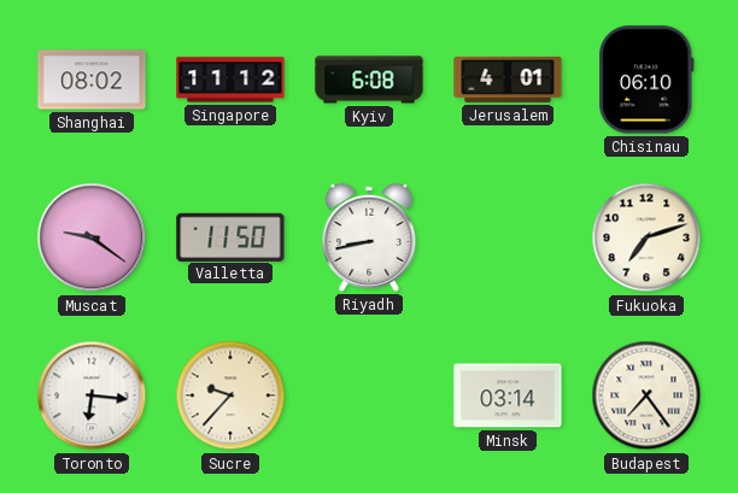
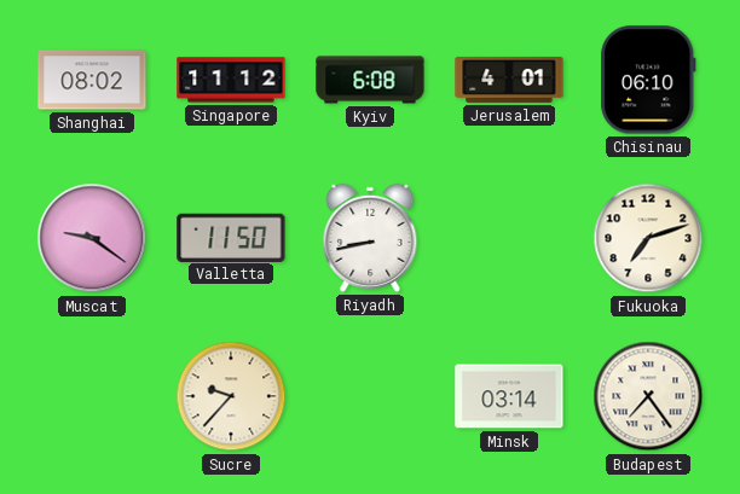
Toronto: 6:16 -> none (92, 395)
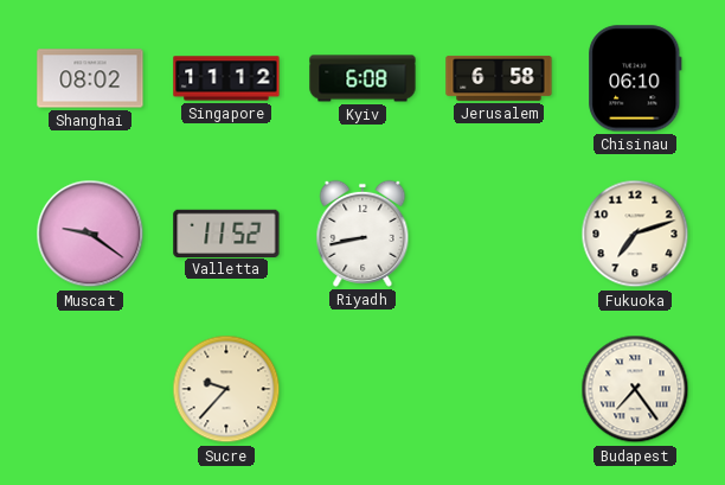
Jerusalem: 4:01 -> 6:58 (499, 78)
Valletta: 11:50 -> 11:52 (226, 232)
Minsk: 03:14 -> none (509, 396)
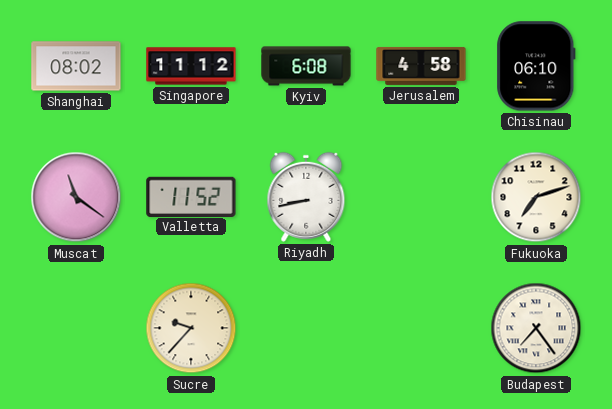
Jerusalem: 6:58 -> 4:58 (421, 66)
Muscat: 9:21 -> 11:21 (76, 197)
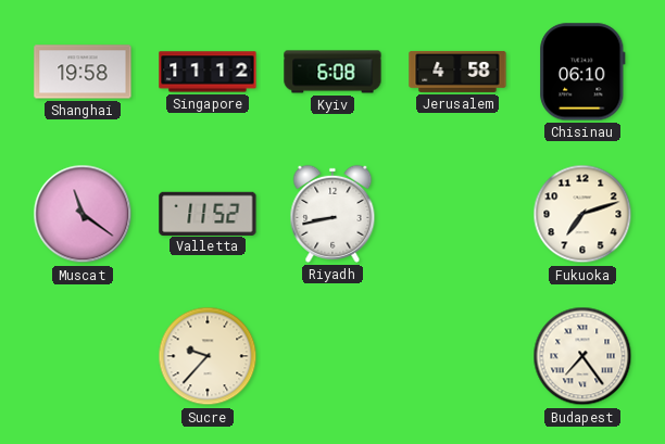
Shanghai: 08:02 -> 19:58 (83, 72)
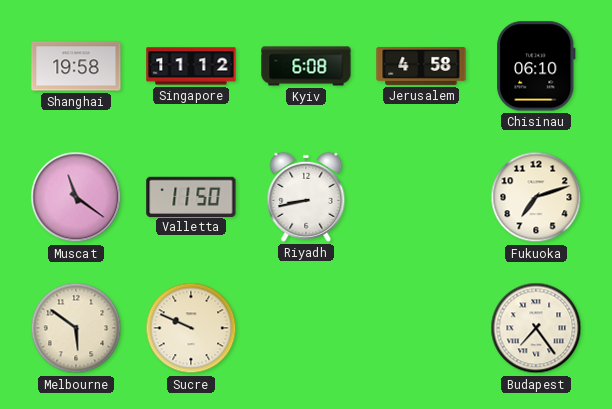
Valletta: 11:52 -> 11:50 (191, 196)
Melbourne: none -> 5:51 (76, 328)
Sucre: 9:37 -> 9:49 (191, 328)
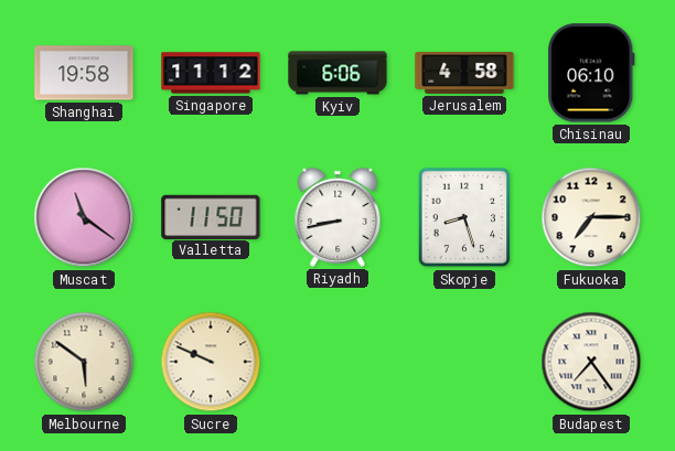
Kyiv: 6:08 -> 6:06 (337, 73)
Skopje: none -> 8:27 (464, 217)
Fukuoka: 7:12 -> 7:15 (591, 217)
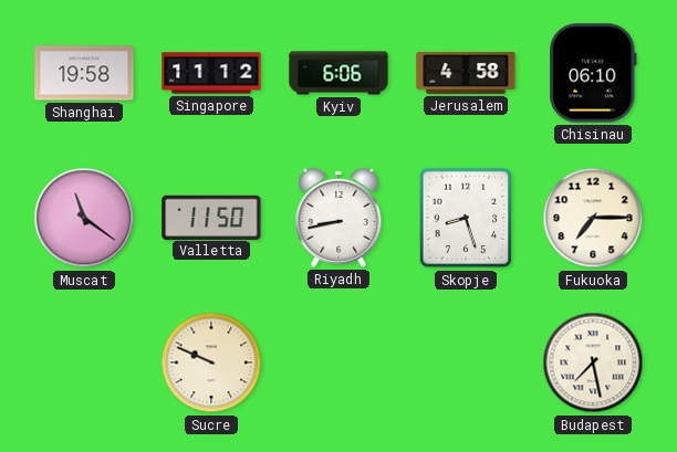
Melbourne: 5:51 -> none (84, 362)
Budapest: 7:24 -> 7:28 (593, 362)
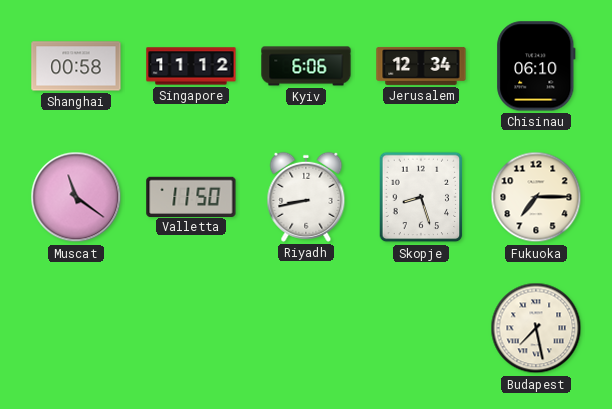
Shanghai: 19:58 -> 00:58 (76, 66)
Jerusalem: 4:58 -> 12:34 (421, 66)
Sucre: 9:49 -> none (211, 362)
